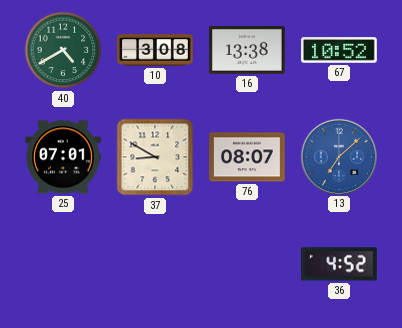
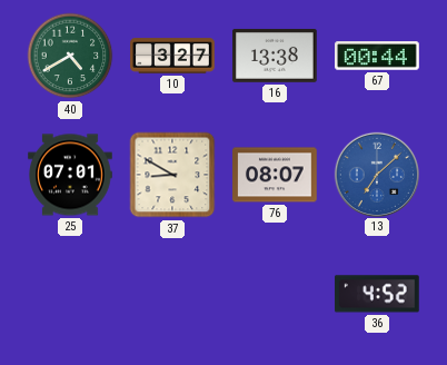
10: 3:08 -> 3:27 (172, 56)
67: 10:52 -> 00:44 (377, 56)
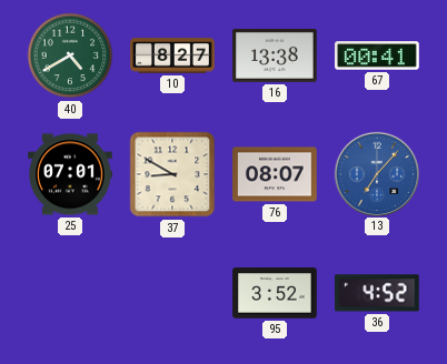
10: 3:27 -> 8:27 (172, 55)
67: 00:44 -> 00:41 (377, 55)
13: 7:08 -> 7:07 (376, 173)
95: none -> 3:52 (275, 293)
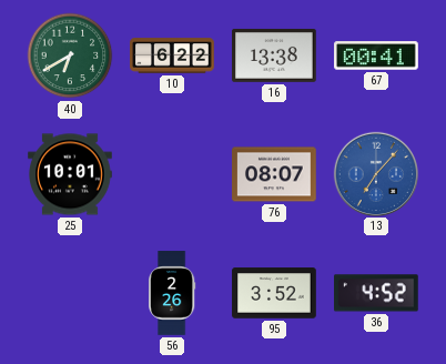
40: 4:40 -> 6:40 (70, 55)
10: 8:27 -> 6:22 (172, 55)
25: 07:01 -> 10:01 (70, 174)
37: 8:50 -> none (172, 174)
56: none -> 2:26 (172, 293)
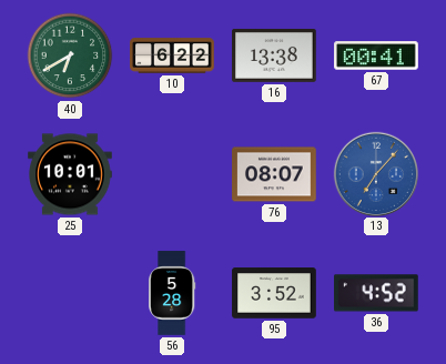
56: 2:26 -> 5:28 (172, 293)
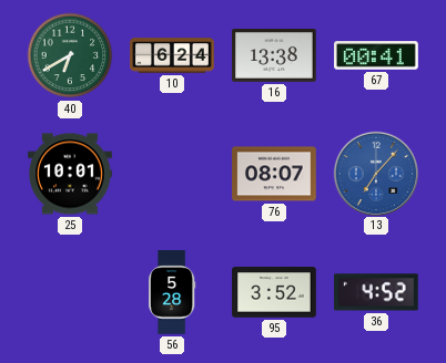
10: 6:22 -> 6:24 (172, 55)
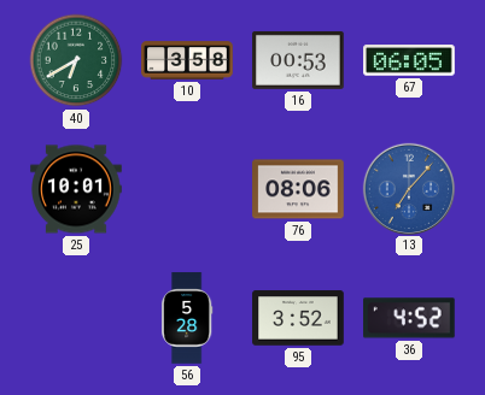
10: 6:24 -> 3:58 (187, 60)
16: 13:38 -> 00:53 (298, 60)
67: 00:41 -> 06:05 (409, 60)
76: 08:07 -> 08:06 (298, 189)
